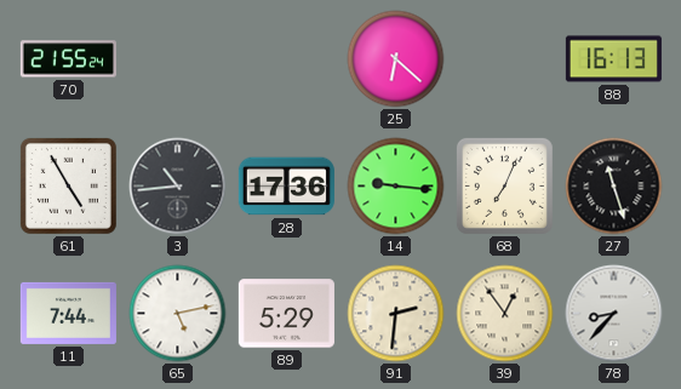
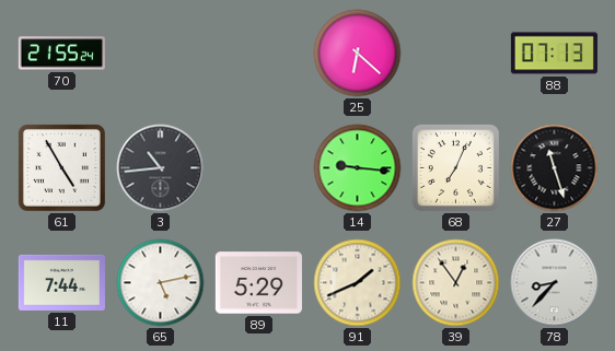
88: 16:13 -> 07:13 (554, 54)
28: 17:36 -> none (286, 187)
91: 2:31 -> 1:41 (358, 283)
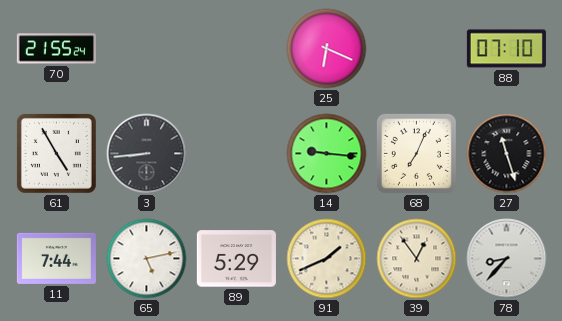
25: 6:22 -> 6:19 (327, 49)
88: 07:13 -> 07:10 (506, 49)
3: 10:44 -> 8:44 (147, 154)
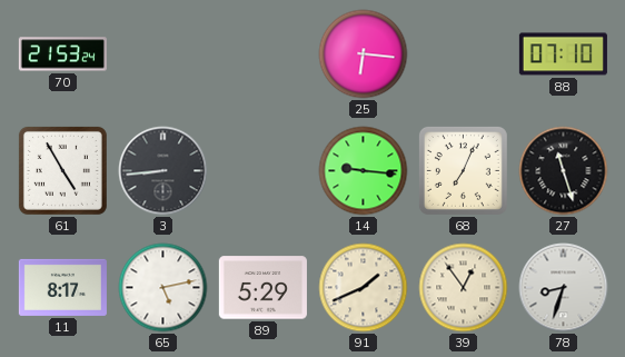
70: 21:55 -> 21:53 (62, 54)
25: 6:19 -> 6:16 (364, 54)
11: 7:44 -> 8:17 (62, 287)
78: 8:37 -> 8:33 (564, 288)
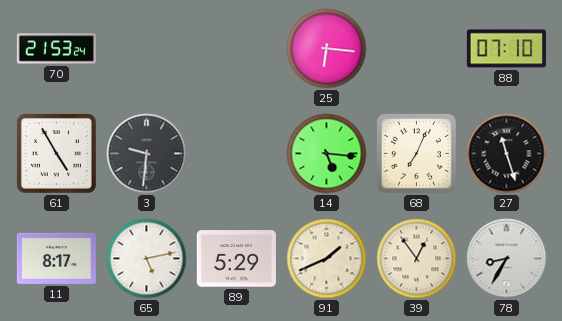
3: 8:44 -> 9:31 (147, 154)
14: 9:16 -> 5:16 (327, 154)
78: 8:33 -> 8:35 (507, 259)
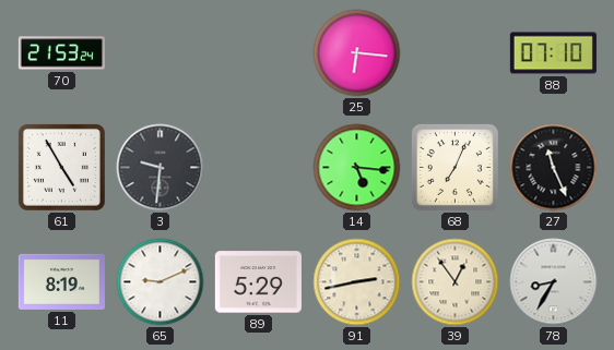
27: 11:27 -> 11:26 (554, 168)
11: 8:17 -> 8:19 (61, 281)
65: 5:13 -> 9:11 (161, 282)
91: 1:41 -> 2:43 (357, 282)
